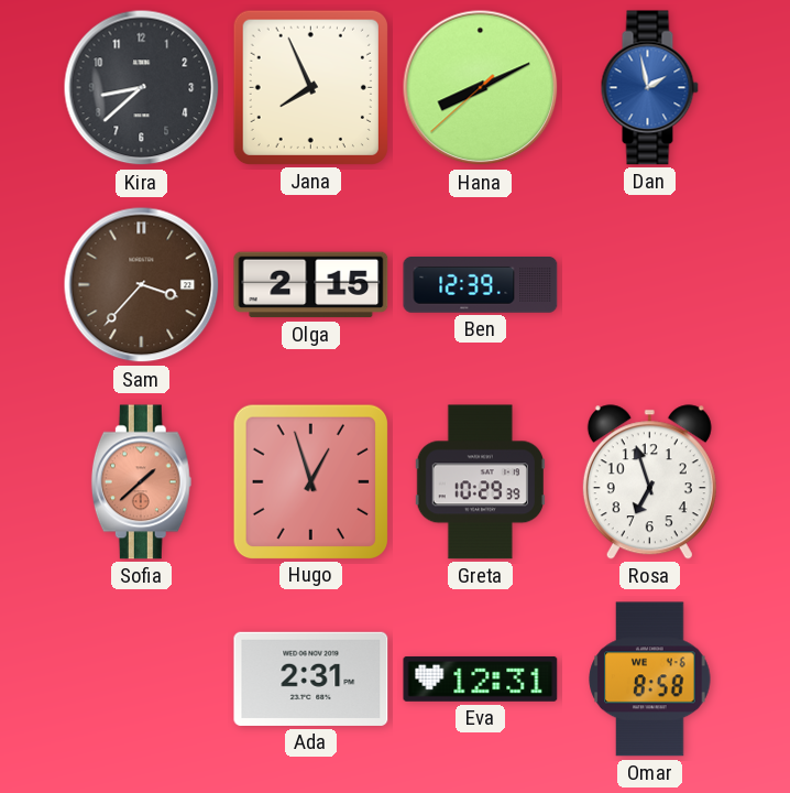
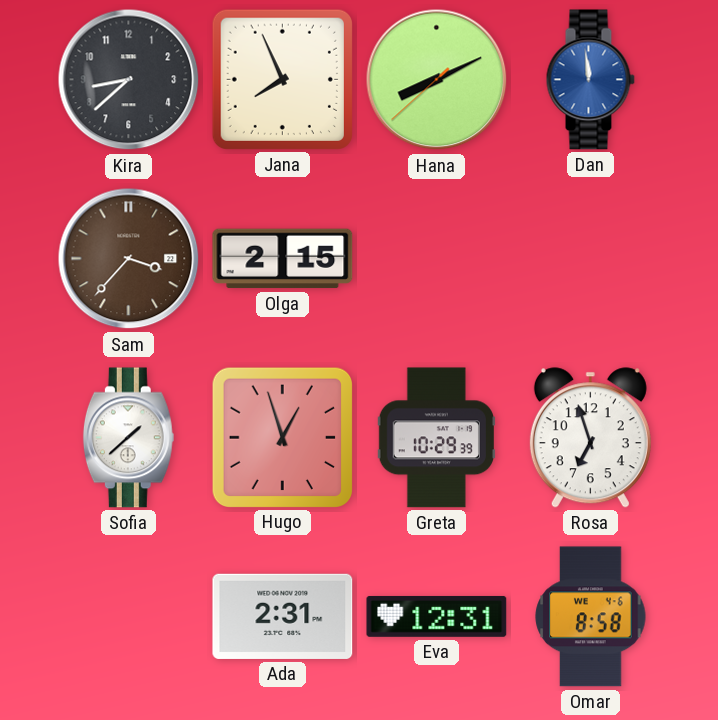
Dan: 1:58 -> 11:59 (590, 80)
Ben: 12:39 -> none (481, 285)
Sofia dial: salmon -> white (128, 438)
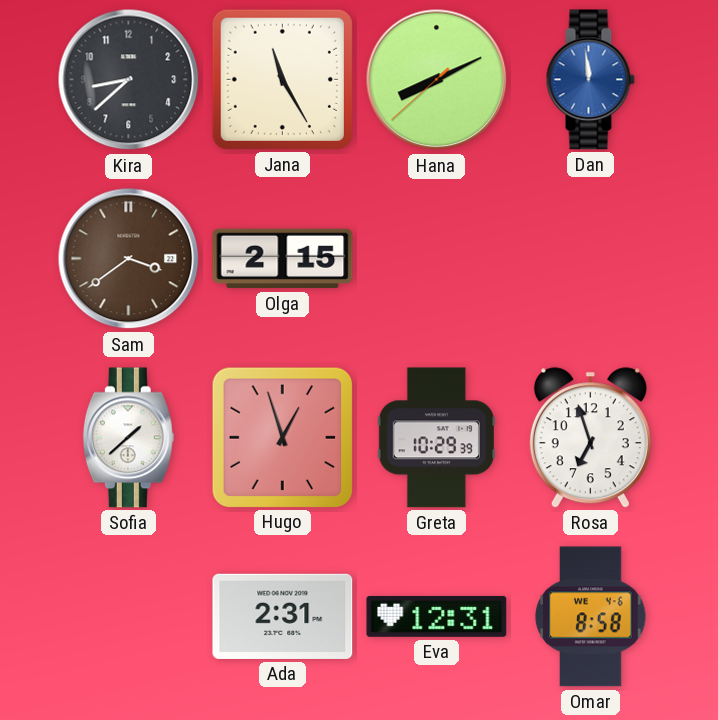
Jana: 7:56 -> 11:25 (282, 79)
Sam: 3:37 -> 3:39 (129, 259)
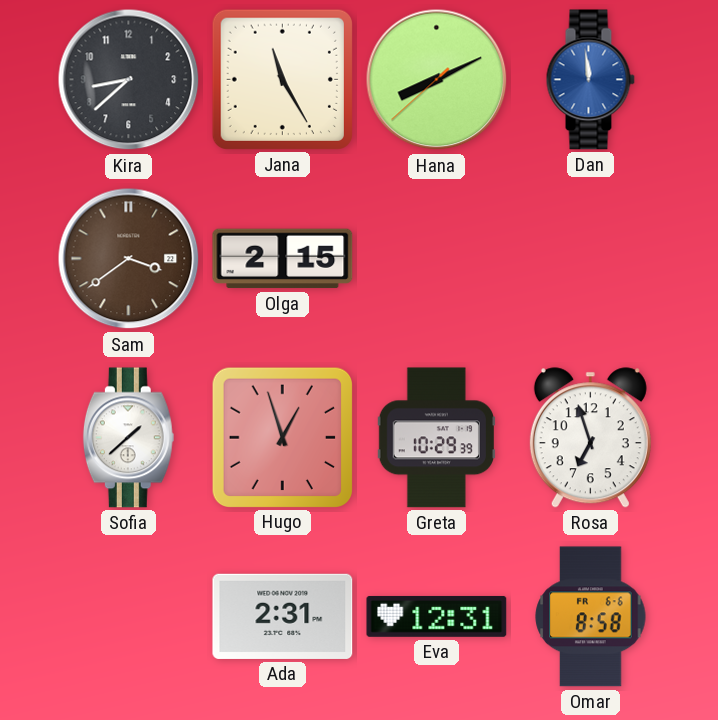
Omar date: WE 4-6 -> FR 6-6 (591, 617)
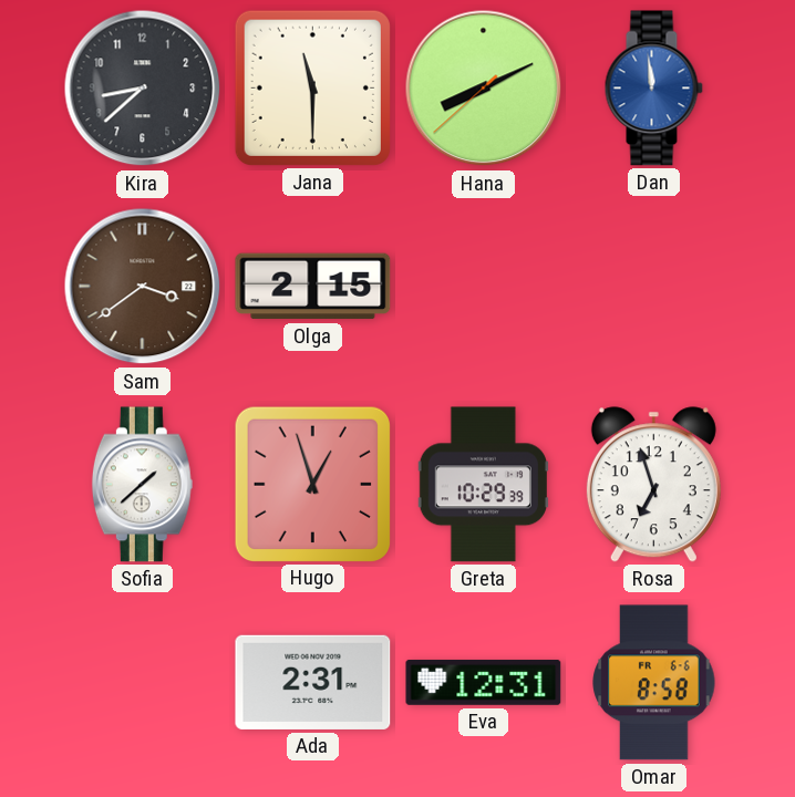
Jana: 11:25 -> 11:30 (312, 87)
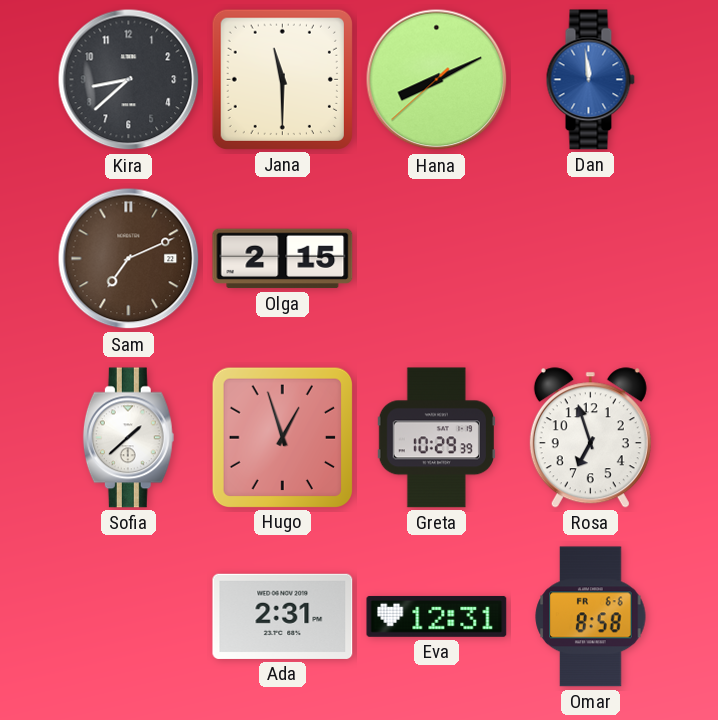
Sam: 3:39 -> 7:11 (129, 259)
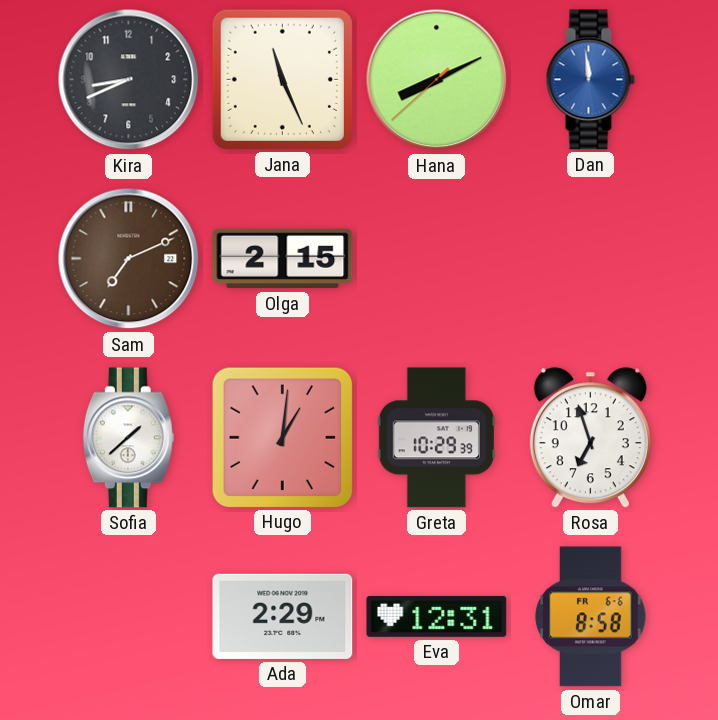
Kira: 8:38 -> 8:41 (129, 80)
Jana: 11:30 -> 11:26 (282, 79)
Hugo: 12:57 -> 1:01 (282, 437)
Ada: 2:31 -> 2:29 (283, 616)
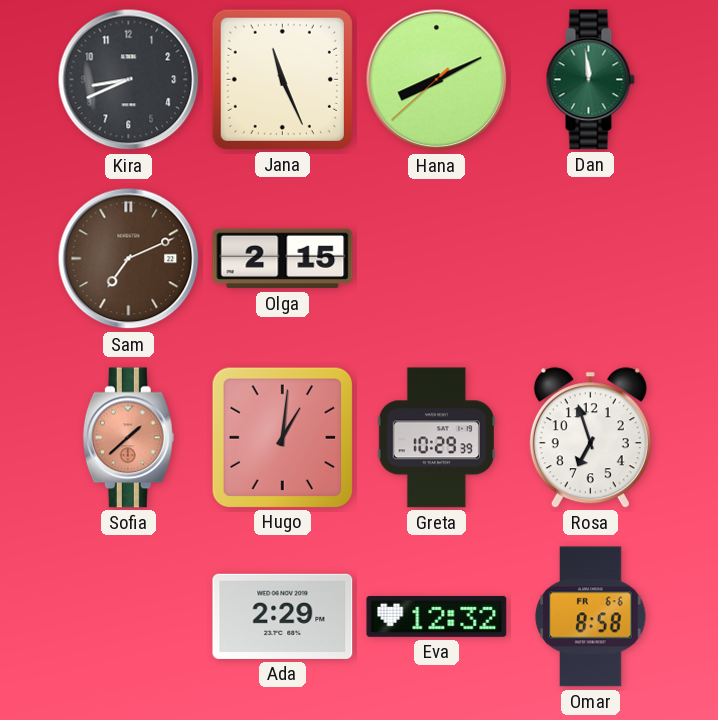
Dan dial: blue -> green (590, 80)
Sofia dial: white -> salmon (128, 438)
Eva: 12:31 -> 12:32 (437, 616)
